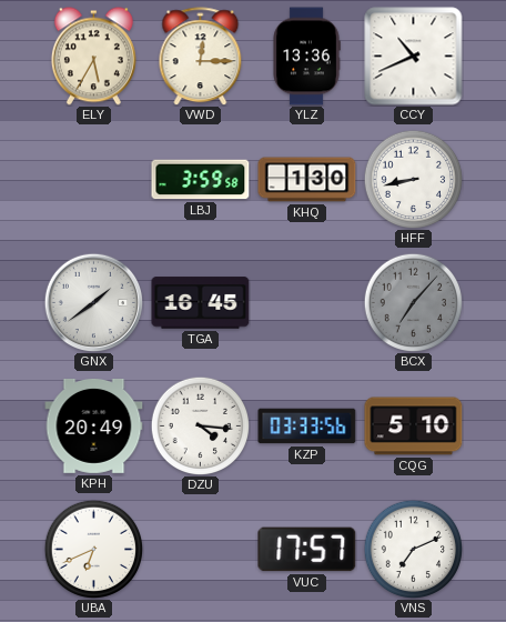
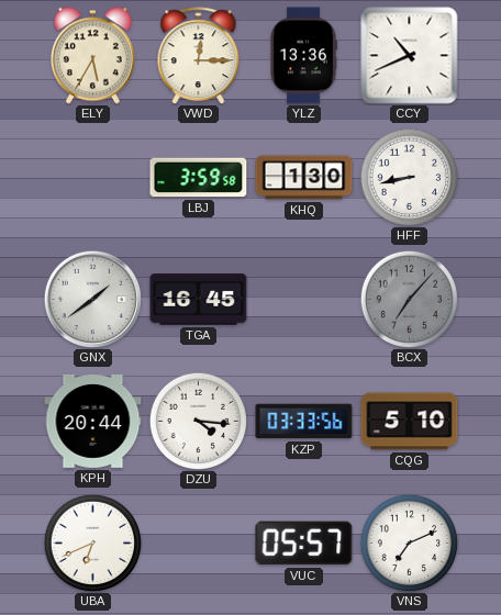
KPH: 20:49 -> 20:44 (93, 421)
VUC: 17:57 -> 05:57 (304, 544)
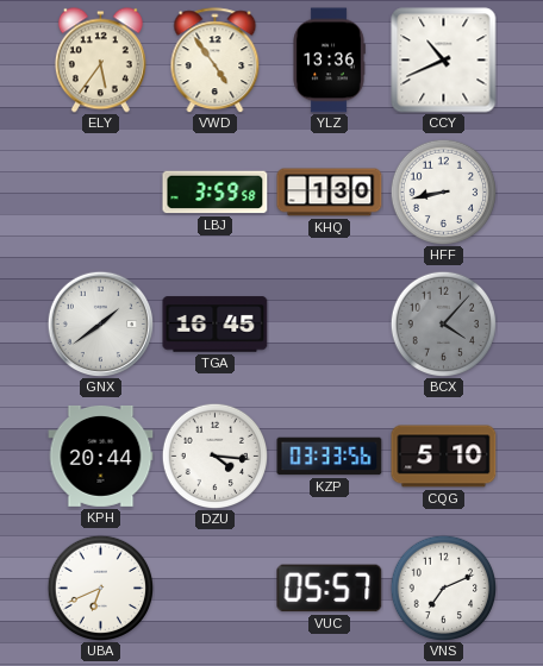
ELY: 5:35 -> 5:36 (100, 61)
VWD: 12:15 -> 4:54 (216, 61)
BCX: 7:07 -> 4:07 (443, 323)
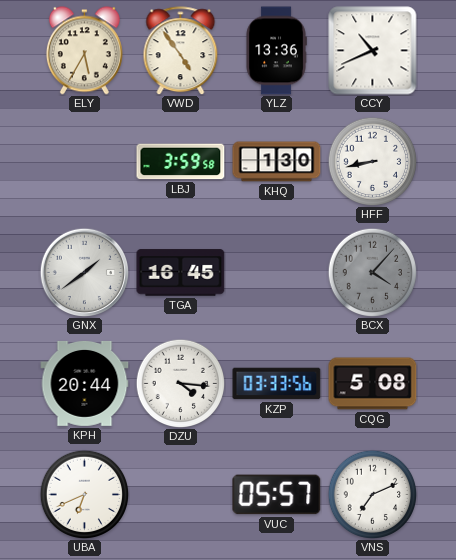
ELY: 5:36 -> 5:35 (84, 51)
CQG: 5:10 -> 5:08 (373, 384)
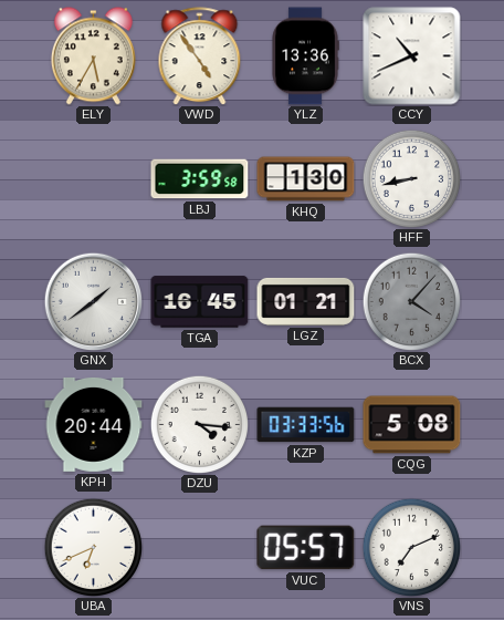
LGZ: none -> 01:21 (306, 301)
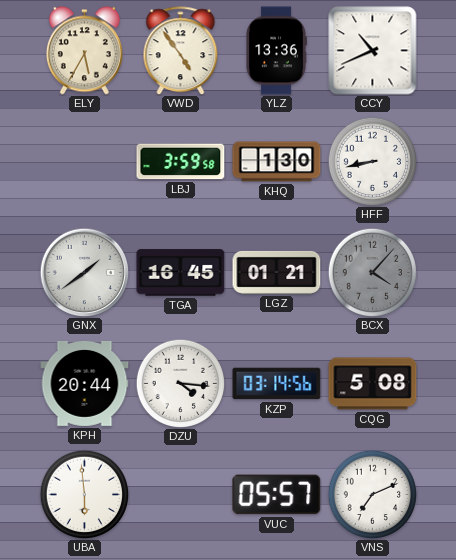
KZP: 03:33 -> 03:14 (277, 384)
UBA: 6:41 -> 5:59 (84, 494)
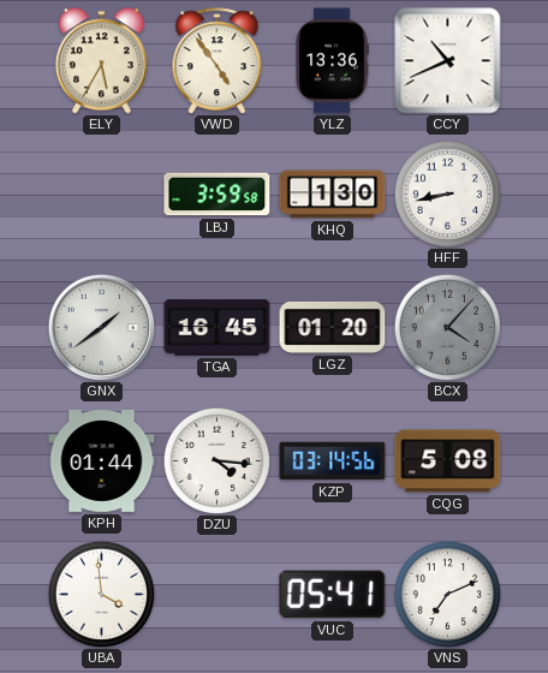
LGZ: 01:21 -> 01:20 (333, 327)
KPH: 20:44 -> 01:44 (102, 460)
UBA: 5:59 -> 3:59 (101, 594)
VUC: 05:57 -> 05:41 (333, 595)
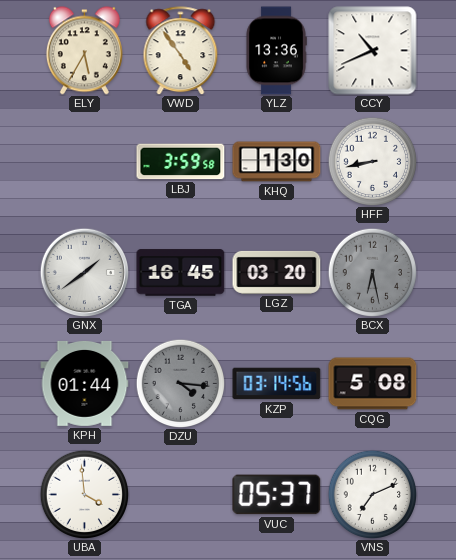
LGZ: 01:20 -> 03:20 (277, 272)
BCX: 4:07 -> 6:28 (372, 272)
DZU dial: white -> grey (180, 383)
VUC: 05:41 -> 05:37 (277, 495)
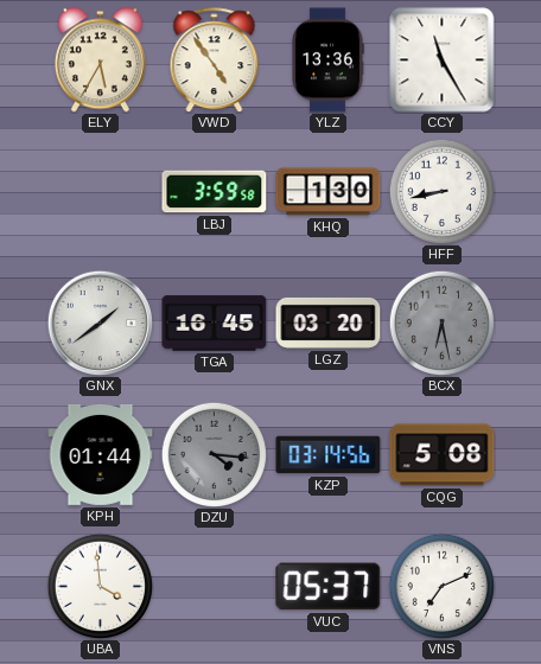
CCY: 10:41 -> 11:25 (443, 60)
